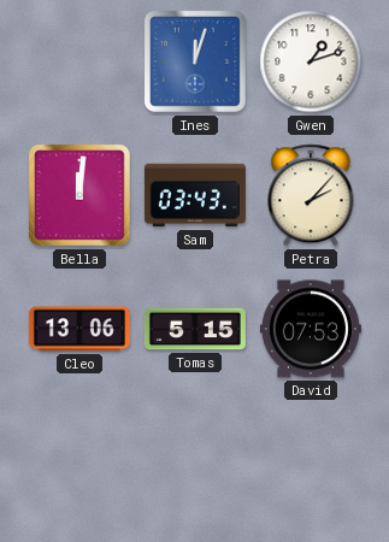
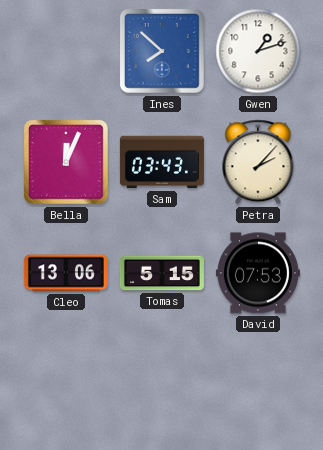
Ines: 12:03 -> 7:52 (163, 52)
Bella: 12:01 -> 12:04 (67, 163)
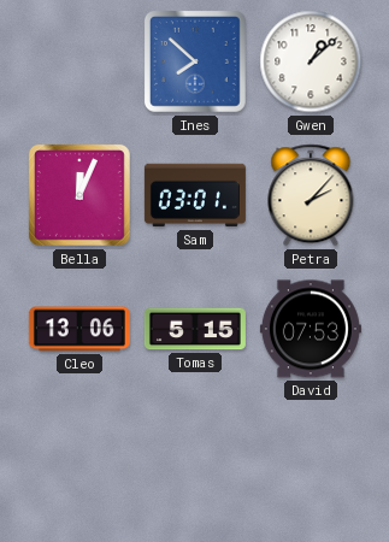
Gwen: 1:12 -> 1:08 (311, 61)
Sam: 03:43 -> 03:01 (195, 195)
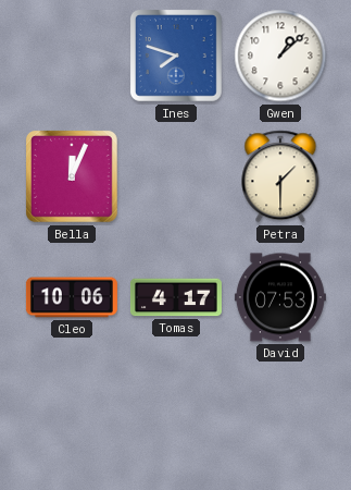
Ines: 7:52 -> 7:48 (177, 57)
Sam: 03:01 -> none (195, 195)
Petra: 2:07 -> 1:30 (280, 176)
Cleo: 13:06 -> 10:06 (72, 297)
Tomas: 5:15 -> 4:17 (176, 297)
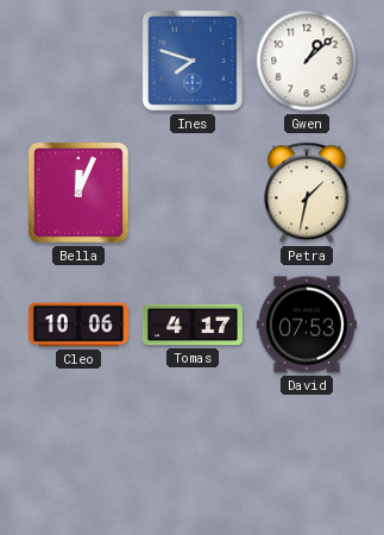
Petra: 1:30 -> 1:32 (307, 193)
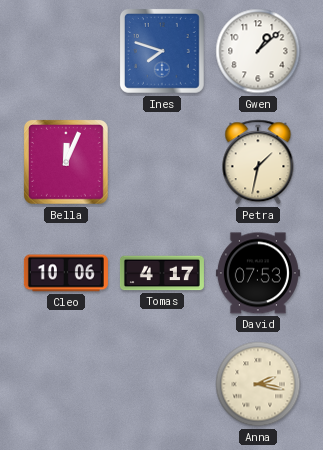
Anna: none -> 2:17 (258, 384)
